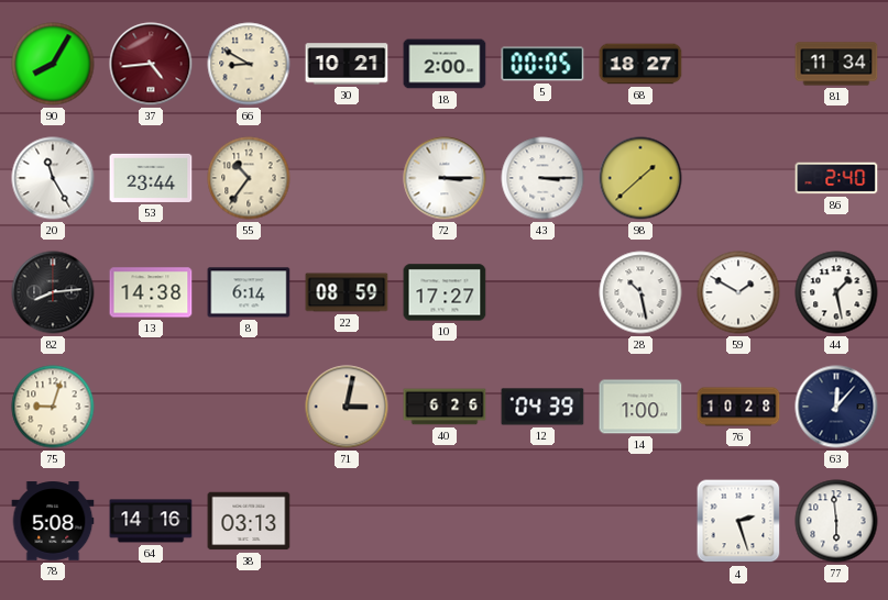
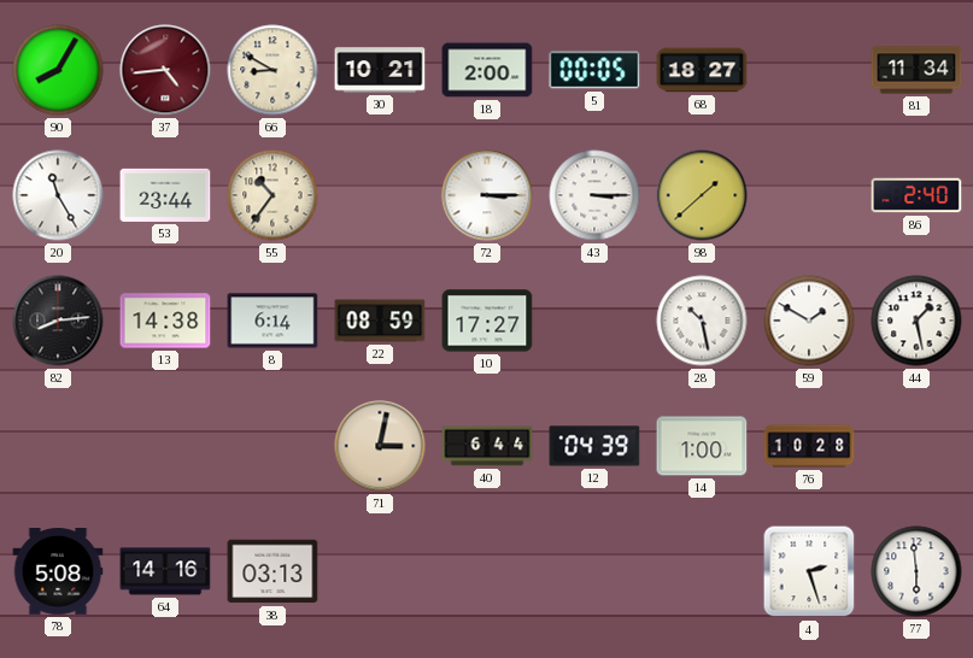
75: 9:03 -> none (53, 407)
40: 6:26 -> 6:44 (487, 446)
63: 12:07 -> none (836, 407)
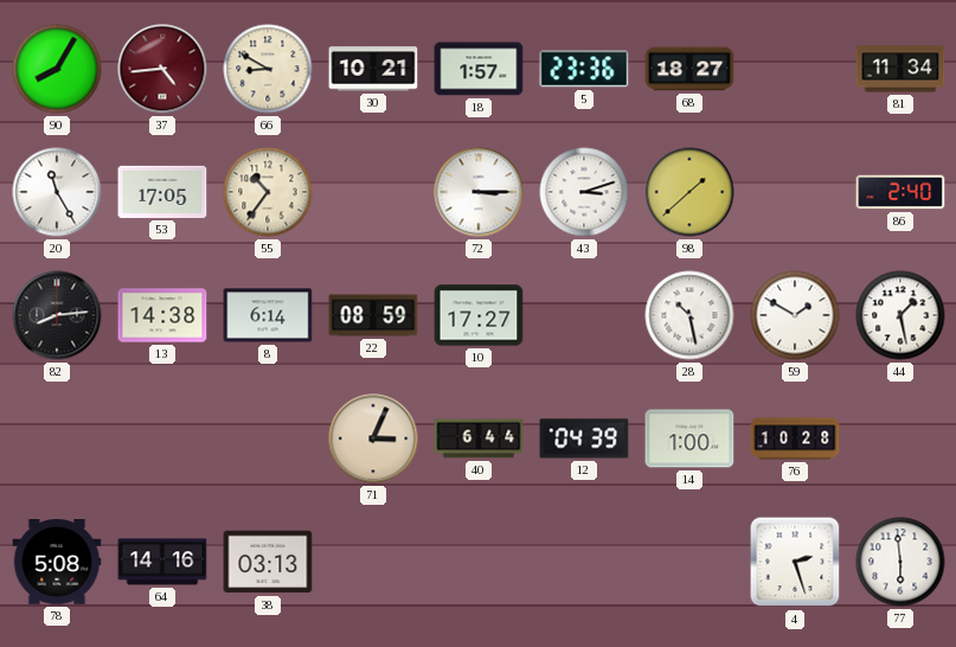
18: 2:00 -> 1:57 (479, 69)
5: 00:05 -> 23:36 (584, 69)
53: 23:44 -> 17:05 (162, 192)
43: 3:15 -> 3:12 (584, 192)
71: 3:02 -> 3:04 (373, 438)
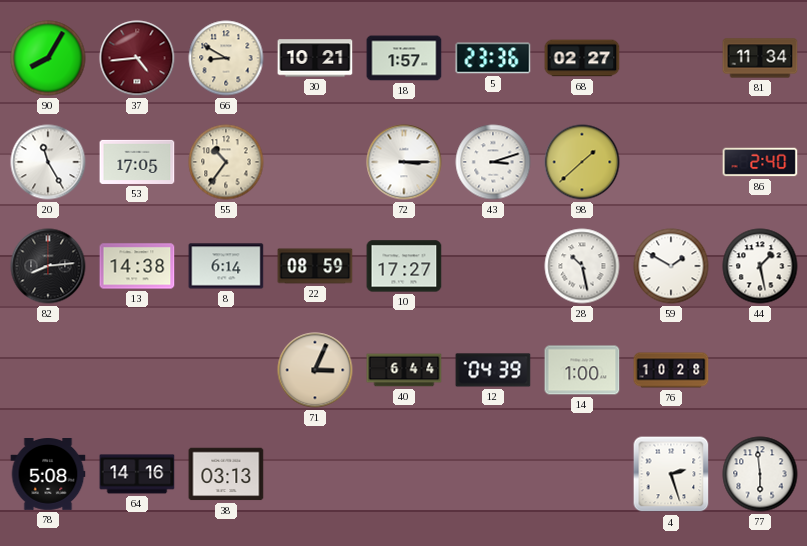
68: 18:27 -> 02:27 (582, 58)
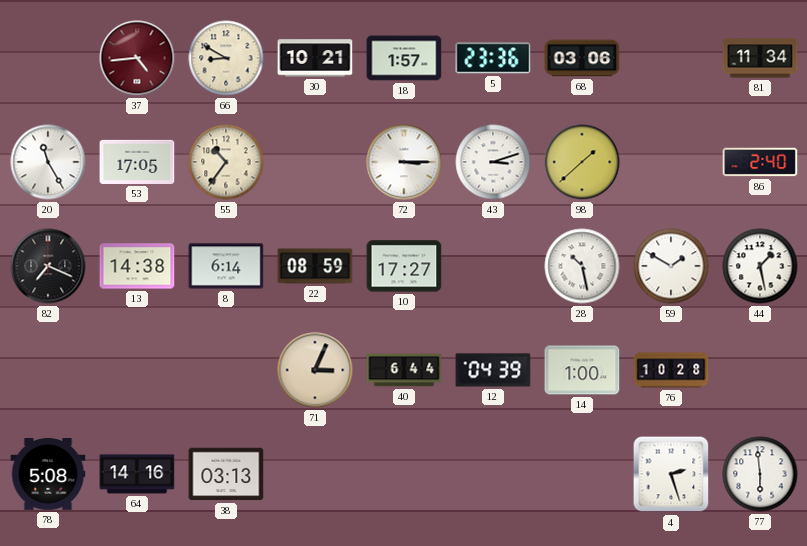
90: 8:05 -> none (48, 58)
68: 02:27 -> 03:06 (582, 58)
82: 8:14 -> 7:19 (48, 266)
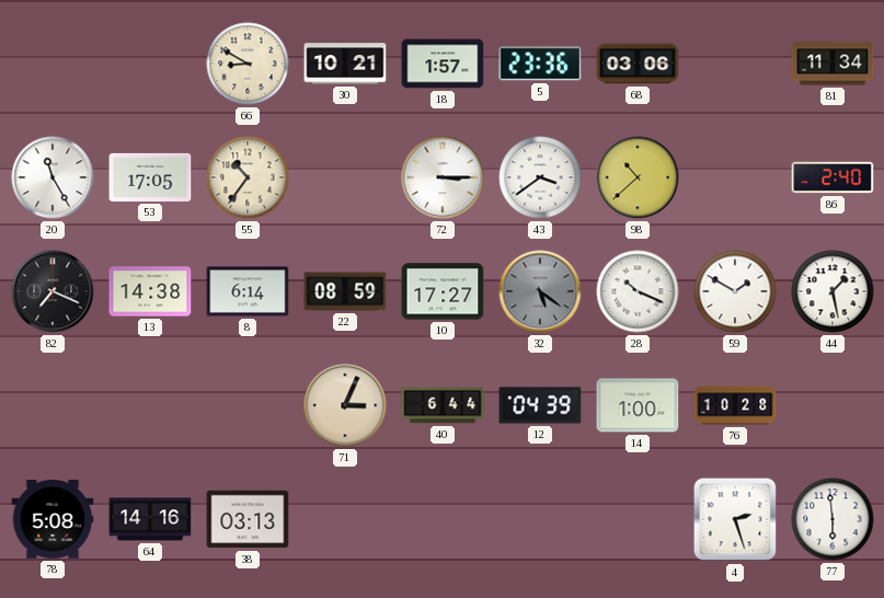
37: 4:44 -> none (137, 58)
43: 3:12 -> 3:39 (540, 177)
98: 1:38 -> 10:38 (638, 177)
32: none -> 5:21 (540, 291)
28: 10:28 -> 10:19 (638, 291)
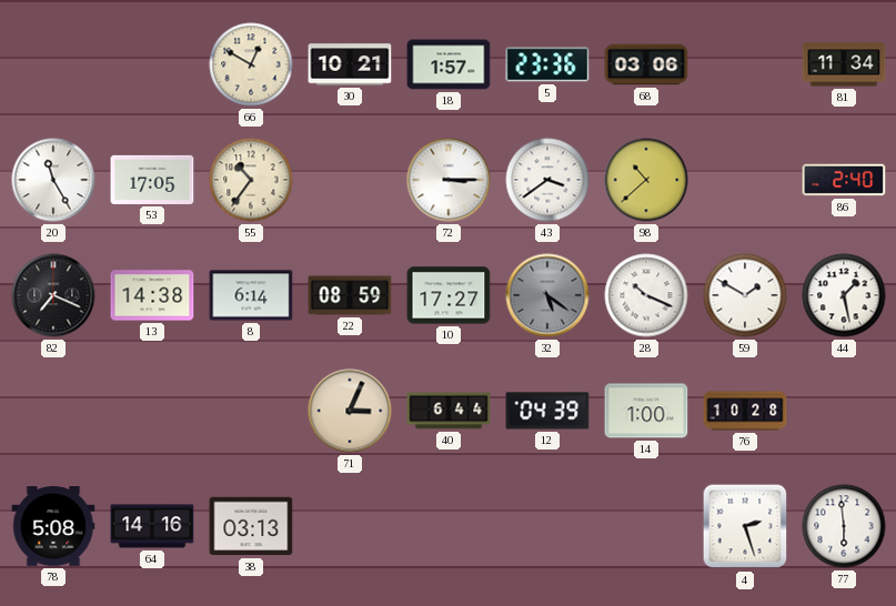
66: 8:50 -> 12:50 (251, 64)
